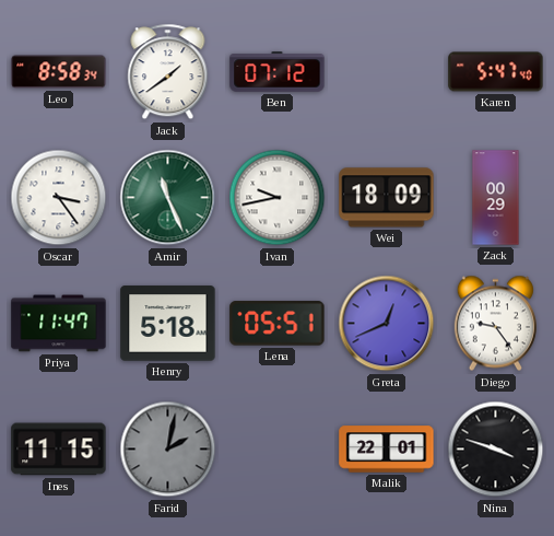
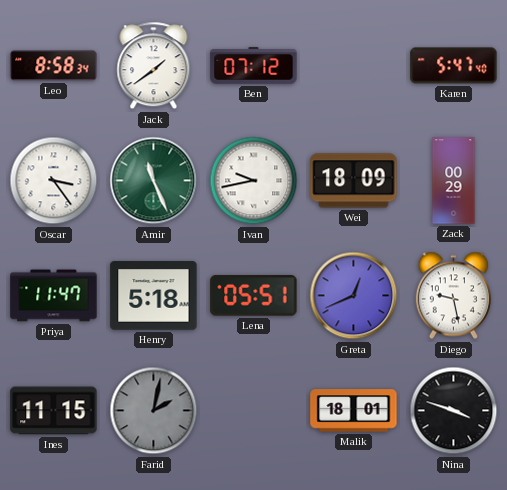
Diego: 9:24 -> 9:28 (453, 296)
Malik: 22:01 -> 18:01 (354, 411)
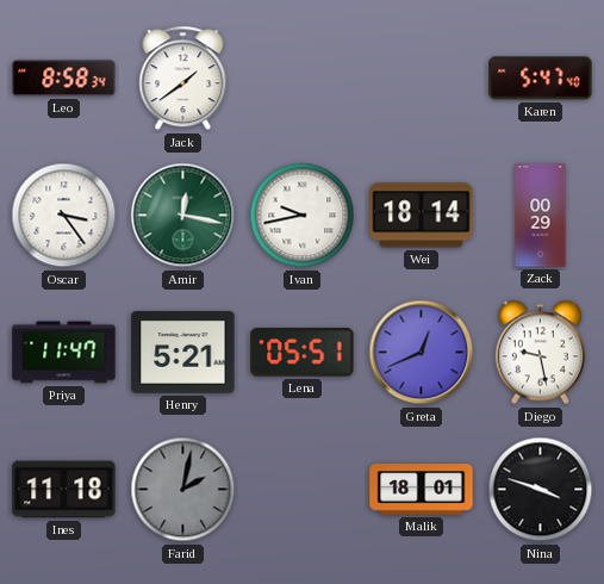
Ben: 07:12 -> none (254, 66)
Amir: 11:26 -> 12:17 (183, 216)
Wei: 18:09 -> 18:14 (422, 216)
Henry: 5:18 -> 5:21 (183, 353)
Ines: 11:15 -> 11:18 (64, 490)
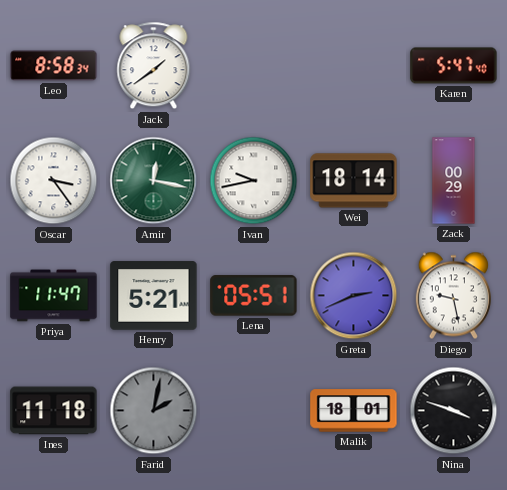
Greta: 12:41 -> 2:41 (354, 296)
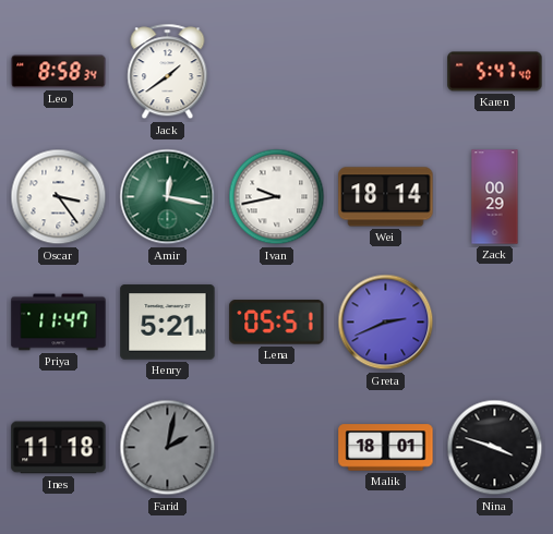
Diego: 9:28 -> none (453, 296)
